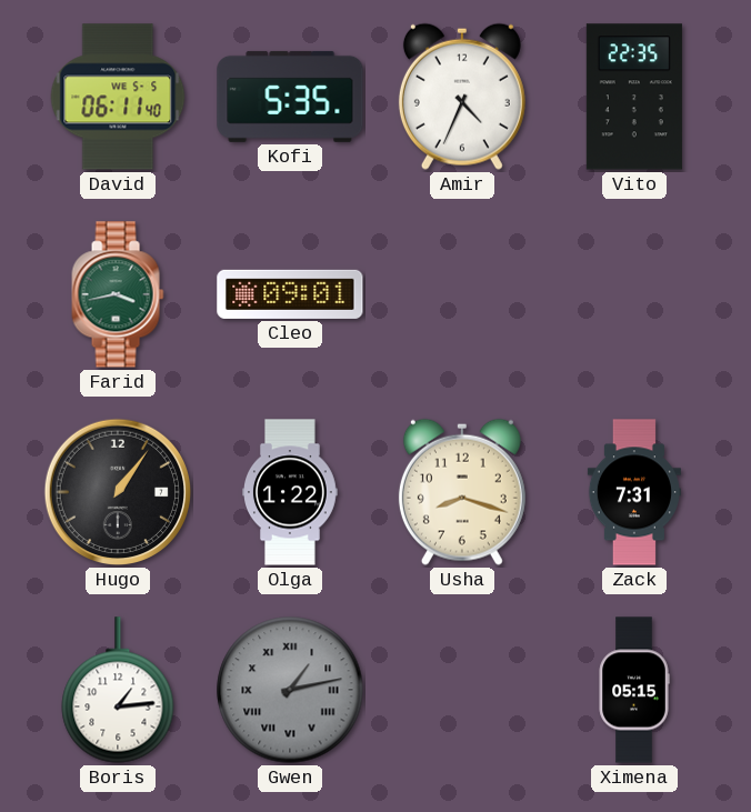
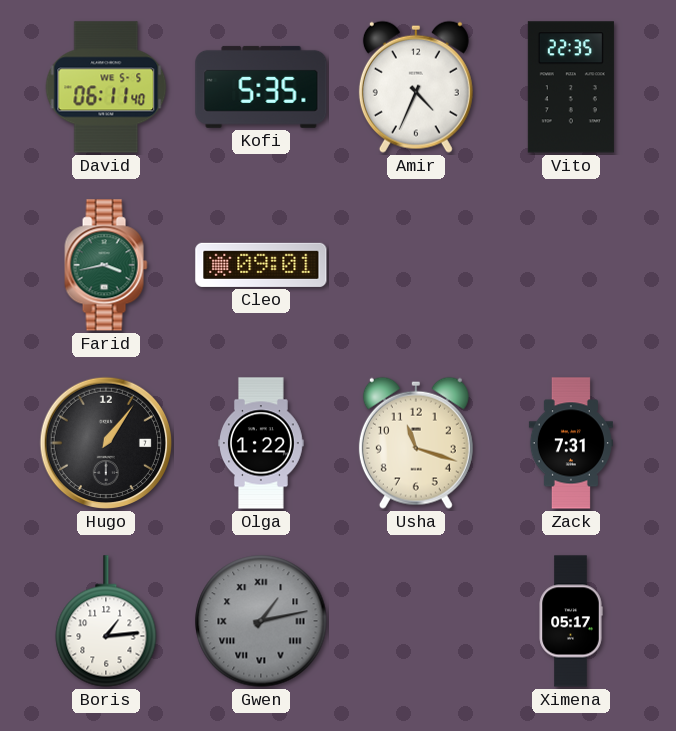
Usha: 8:18 -> 11:18 (416, 443)
Ximena: 05:15 -> 05:17 (571, 621)
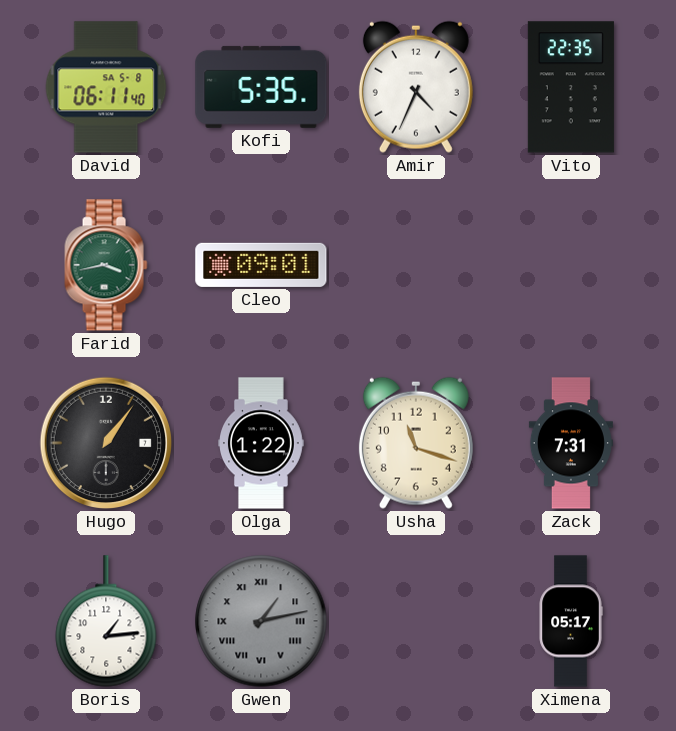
David date: WE 5-5 -> SA 5-8 (106, 87)
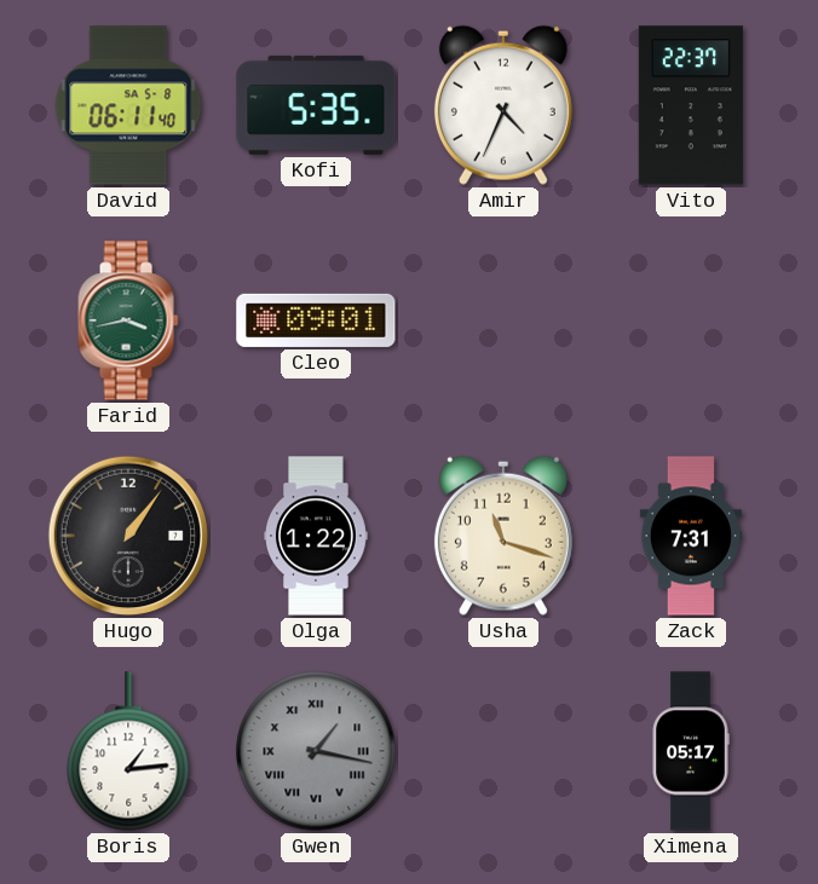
Vito: 22:35 -> 22:37 (691, 105)
Gwen: 1:13 -> 1:17 (316, 751)
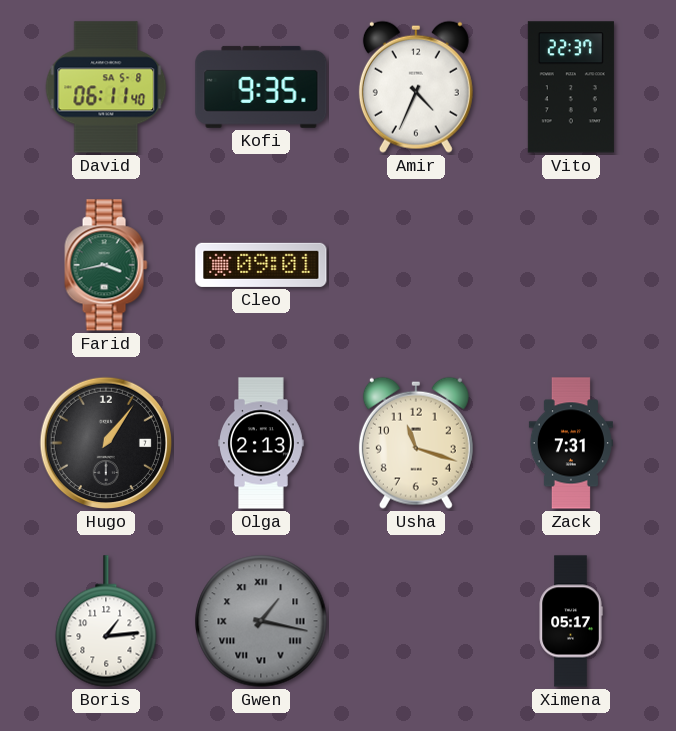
Kofi: 5:35 -> 9:35 (261, 87)
Olga: 1:22 -> 2:13 (262, 443)
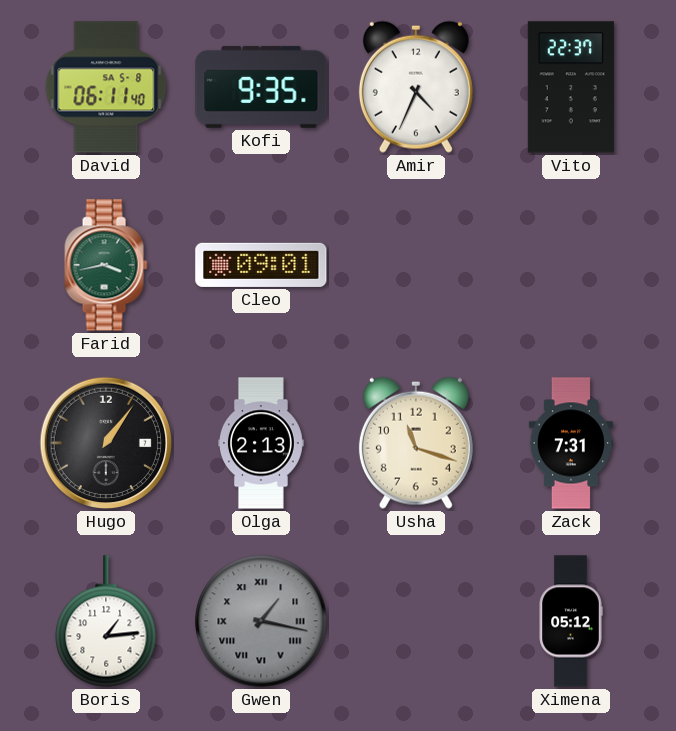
Ximena: 05:17 -> 05:12 (571, 621)
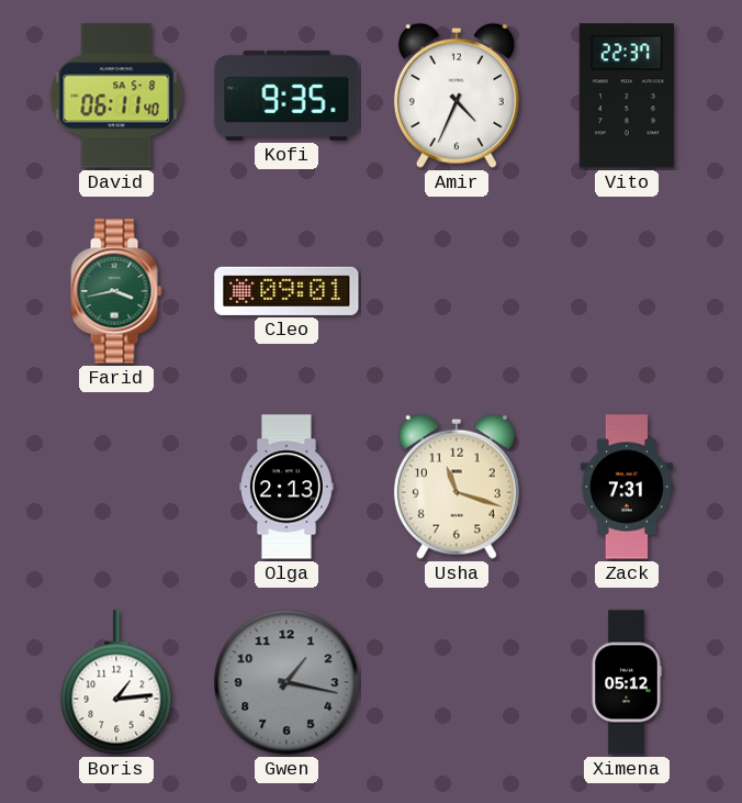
Hugo: 1:06 -> none (106, 443)
Gwen numerals: Roman -> Arabic (286, 682)
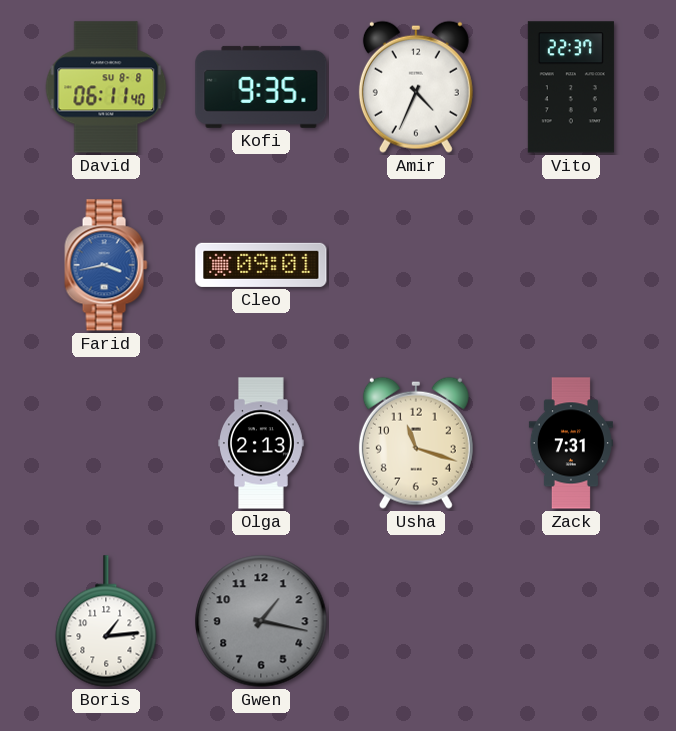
David date: SA 5-8 -> SU 8-8 (106, 87)
Farid dial: green -> blue (106, 265)
Ximena: 05:12 -> none (627, 682)
